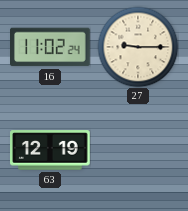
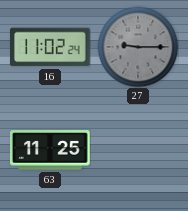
27 dial: cream -> grey (138, 47)
63: 12:19 -> 11:25 (51, 150)
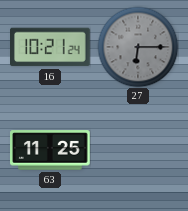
16: 11:02 -> 10:21 (51, 47)
27: 9:15 -> 6:15 (138, 47)
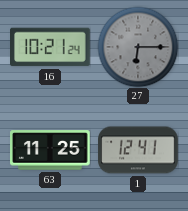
1: none -> 12:41 (138, 150)
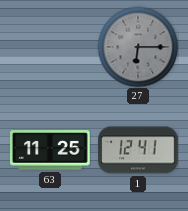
16: 10:21 -> none (51, 47)
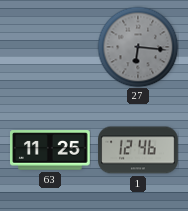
27: 6:15 -> 6:16 (138, 47)
1: 12:41 -> 12:46 (138, 150)
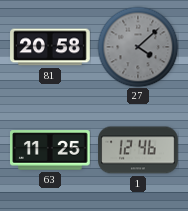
81: none -> 20:58 (50, 47)
27: 6:16 -> 4:08 (138, 47)
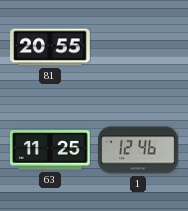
81: 20:58 -> 20:55 (50, 47)
27: 4:08 -> none (138, 47)
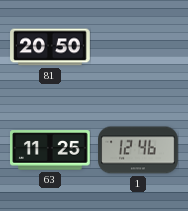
81: 20:55 -> 20:50 (50, 47)
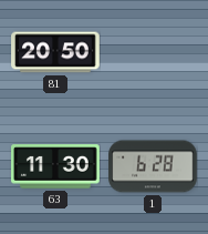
63: 11:25 -> 11:30 (56, 166)
1: 12:46 -> 6:28 (153, 166)
